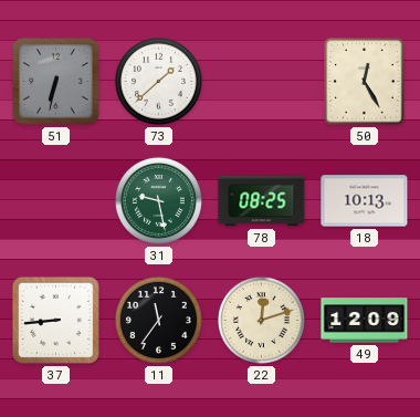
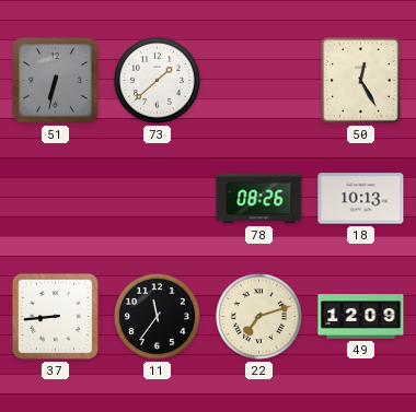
31: 9:28 -> none (158, 200)
78: 08:25 -> 08:26 (259, 199)
22: 12:12 -> 7:12 (258, 316)
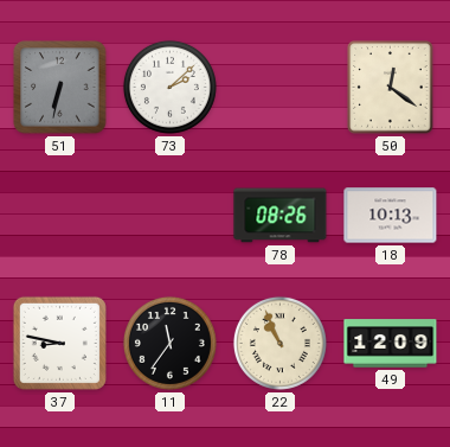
73: 1:38 -> 2:08 (169, 87)
50: 12:25 -> 12:21 (391, 88)
37: 8:44 -> 8:47 (59, 343)
22: 7:12 -> 10:56 (279, 343)
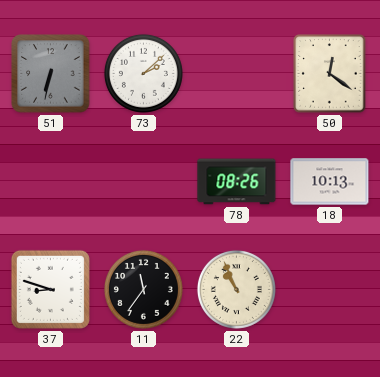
37: 8:47 -> 8:48 (50, 289)
49: 12:09 -> none (391, 344)
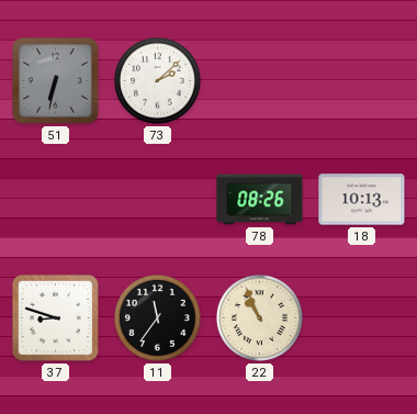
50: 12:21 -> none (330, 74)
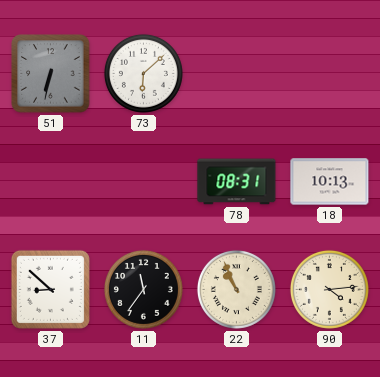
73: 2:08 -> 6:08 (143, 73)
78: 08:26 -> 08:31 (237, 182)
37: 8:48 -> 8:52 (50, 289)
90: none -> 4:14 (329, 289)
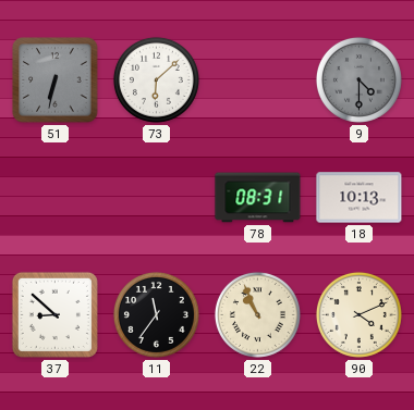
9: none -> 4:30 (358, 79)
90: 4:14 -> 4:11 (358, 314)
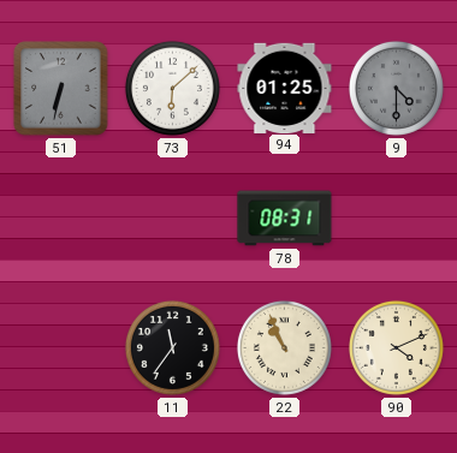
94: none -> 01:25 (285, 88)
18: 10:13 -> none (360, 198)
37: 8:52 -> none (54, 314)
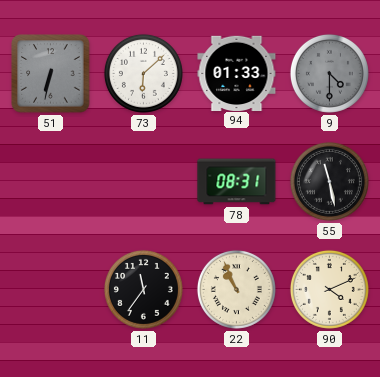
94: 01:25 -> 01:33 (237, 73)
55: none -> 11:28 (329, 181)
